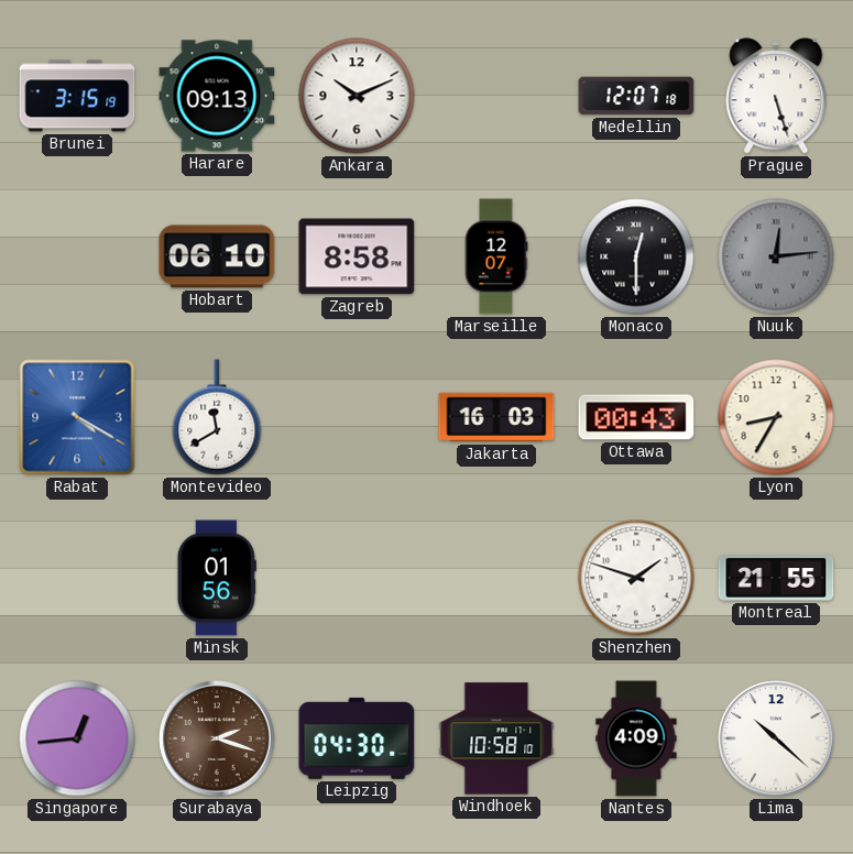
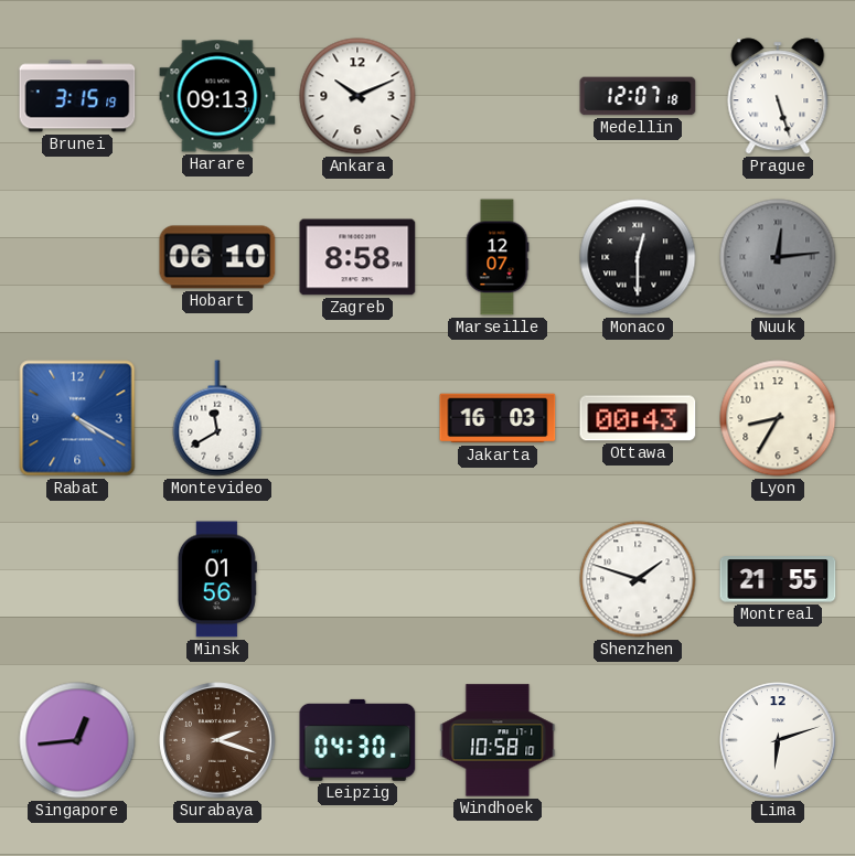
Nantes: 4:09 -> none (636, 738)
Lima: 10:22 -> 6:12 (778, 740)
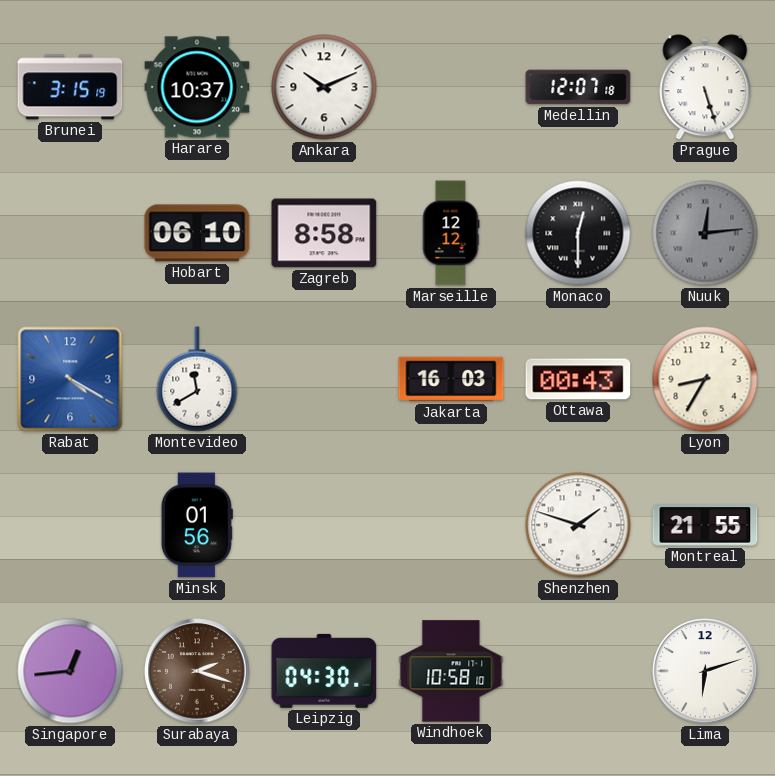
Harare: 09:13 -> 10:37 (197, 87)
Marseille: 12:07 -> 12:12 (451, 233)
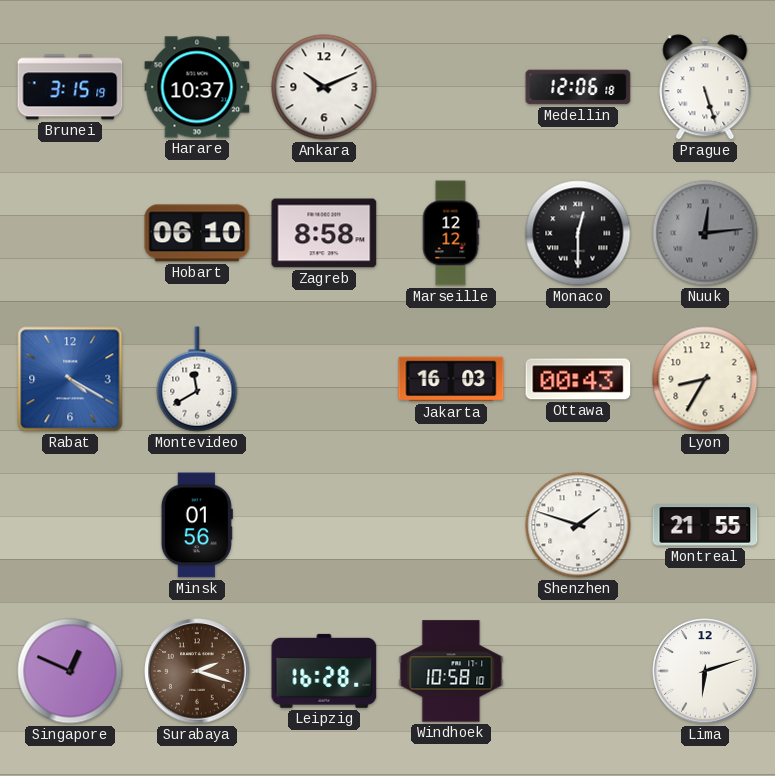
Medellin: 12:07 -> 12:06 (578, 87)
Singapore: 12:44 -> 12:49 (70, 671)
Leipzig: 04:30 -> 16:28 (324, 671)
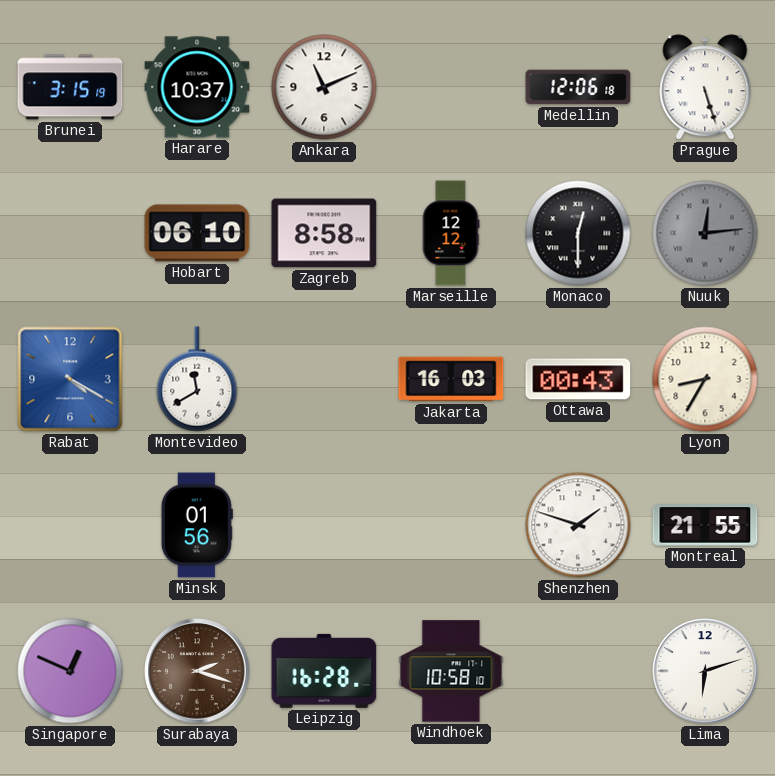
Ankara: 10:11 -> 11:11 (324, 87)
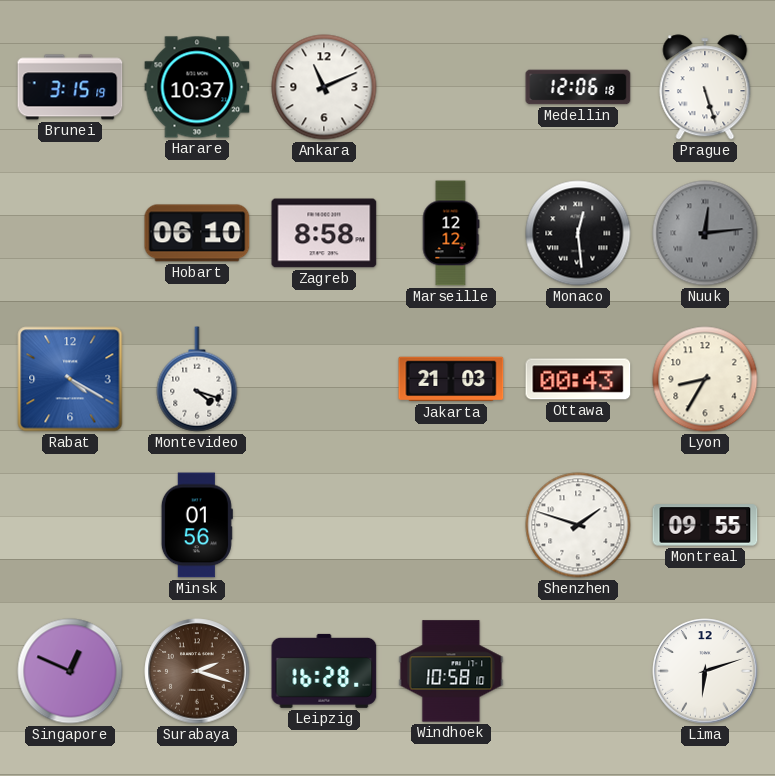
Monaco: 12:30 -> 12:29 (578, 233)
Montevideo: 11:40 -> 4:18 (197, 379)
Jakarta: 16:03 -> 21:03 (451, 379)
Montreal: 21:55 -> 09:55 (705, 525)
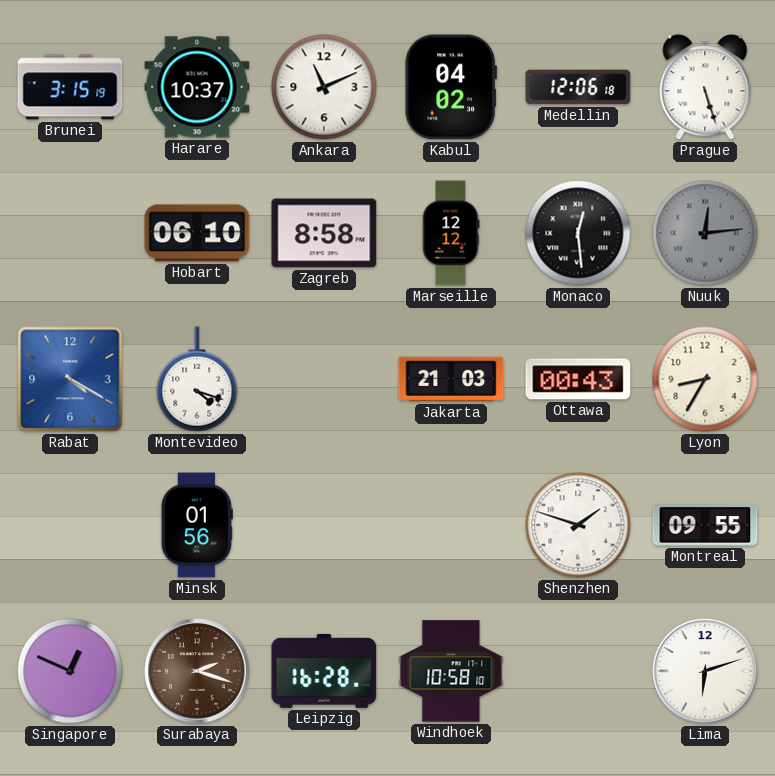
Kabul: none -> 04:02 (451, 87)
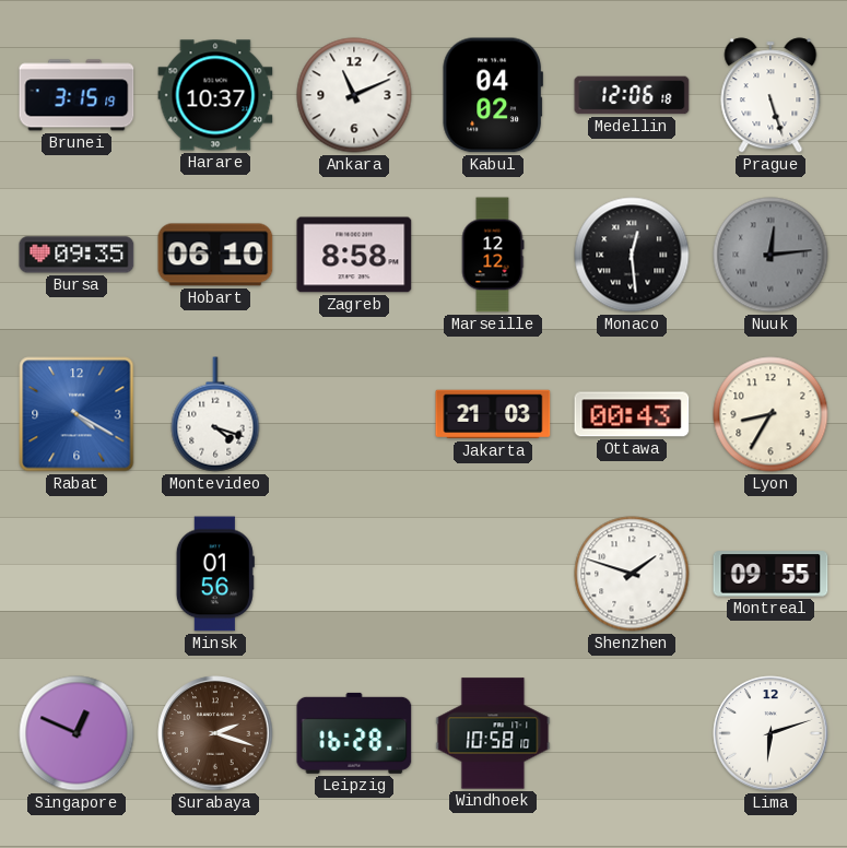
Bursa: none -> 09:35 (77, 255)
